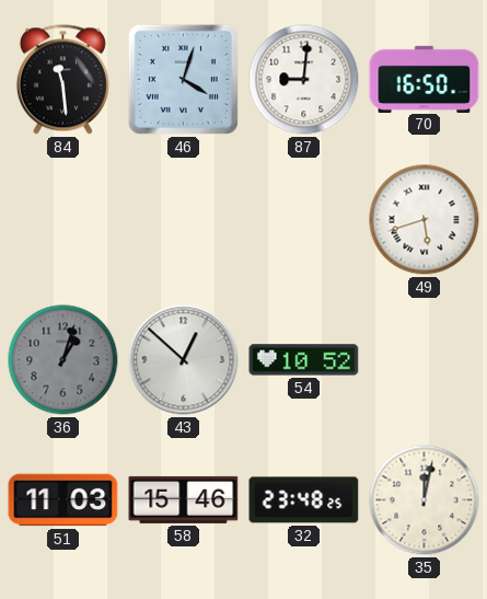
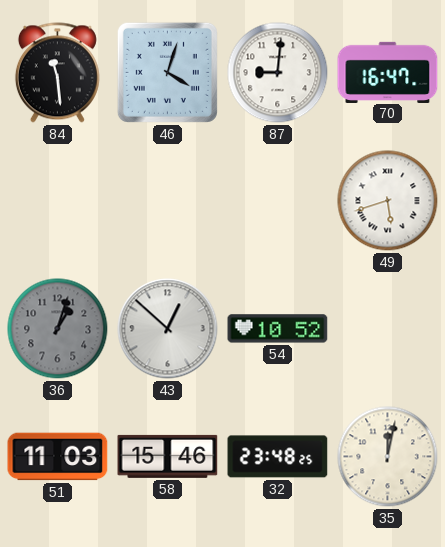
70: 16:50 -> 16:47 (388, 72)
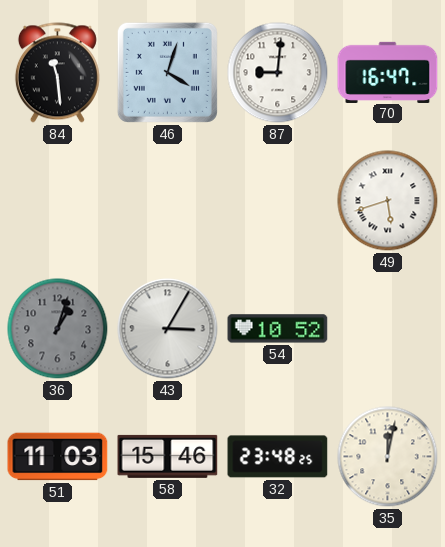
43: 12:52 -> 3:05 (168, 329)
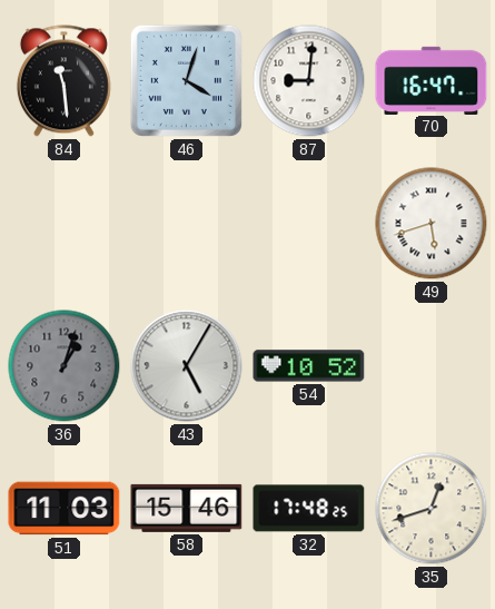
43: 3:05 -> 5:05 (187, 366)
32: 23:48 -> 17:48 (309, 509)
35: 12:02 -> 12:42 (432, 509)
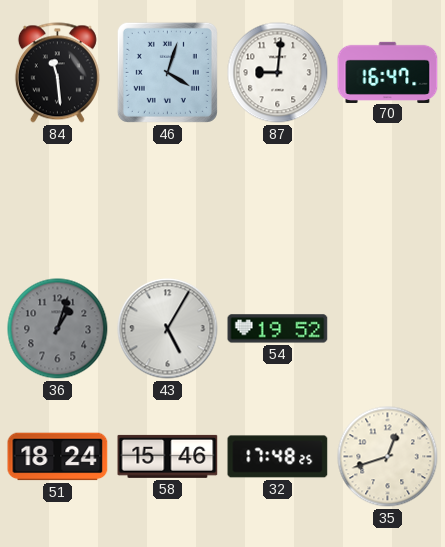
49: 5:42 -> none (432, 224)
54: 10:52 -> 19:52 (278, 329)
51: 11:03 -> 18:24 (58, 457)
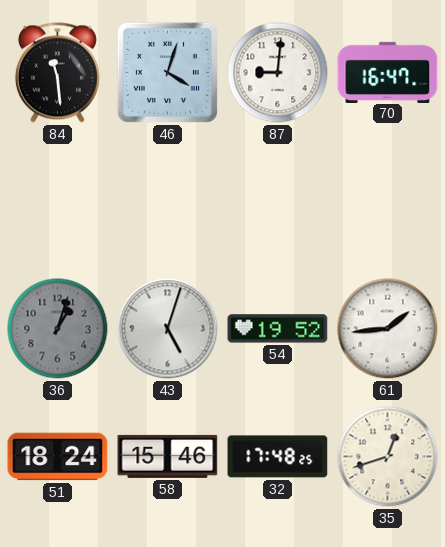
43: 5:05 -> 5:03 (168, 329)
61: none -> 1:44 (388, 329)
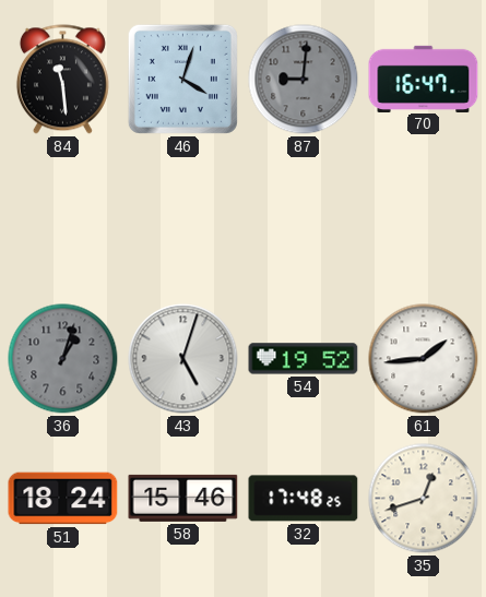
87 dial: white -> grey (304, 80)
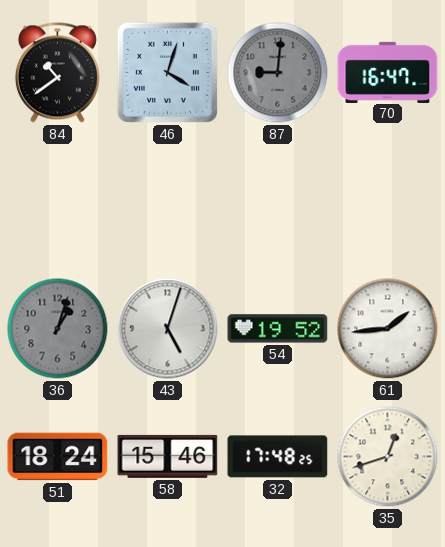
84: 11:29 -> 10:39 (57, 73)
